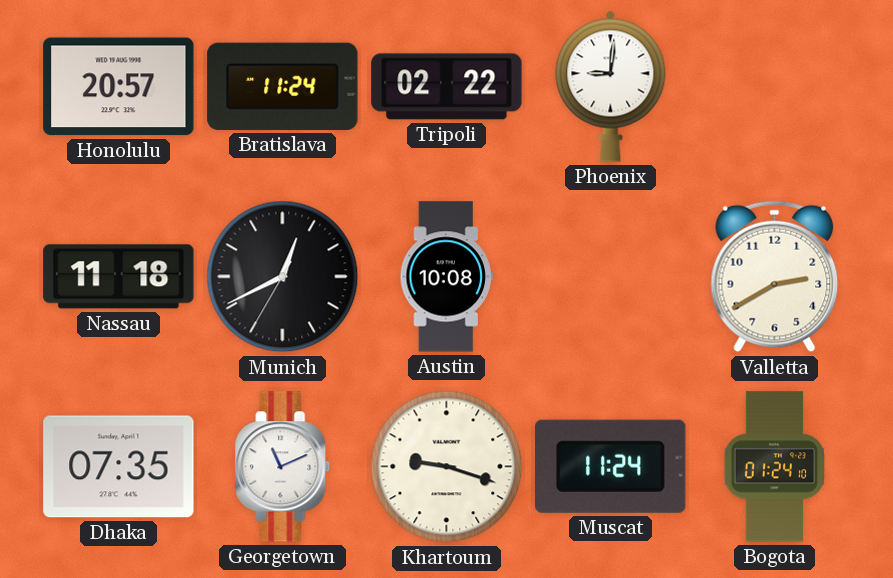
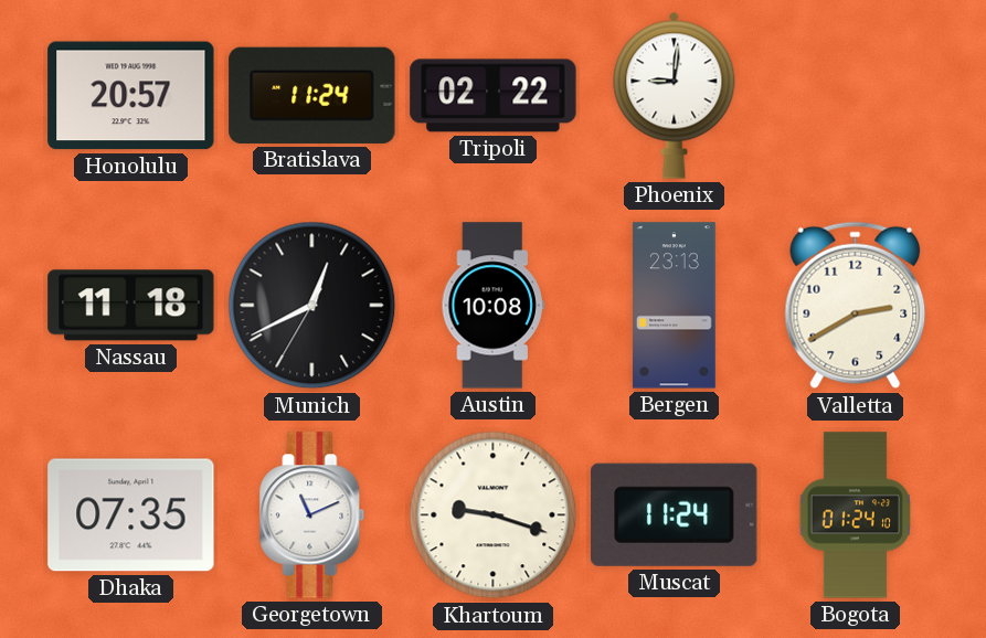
Bergen: none -> 23:13 (674, 306)
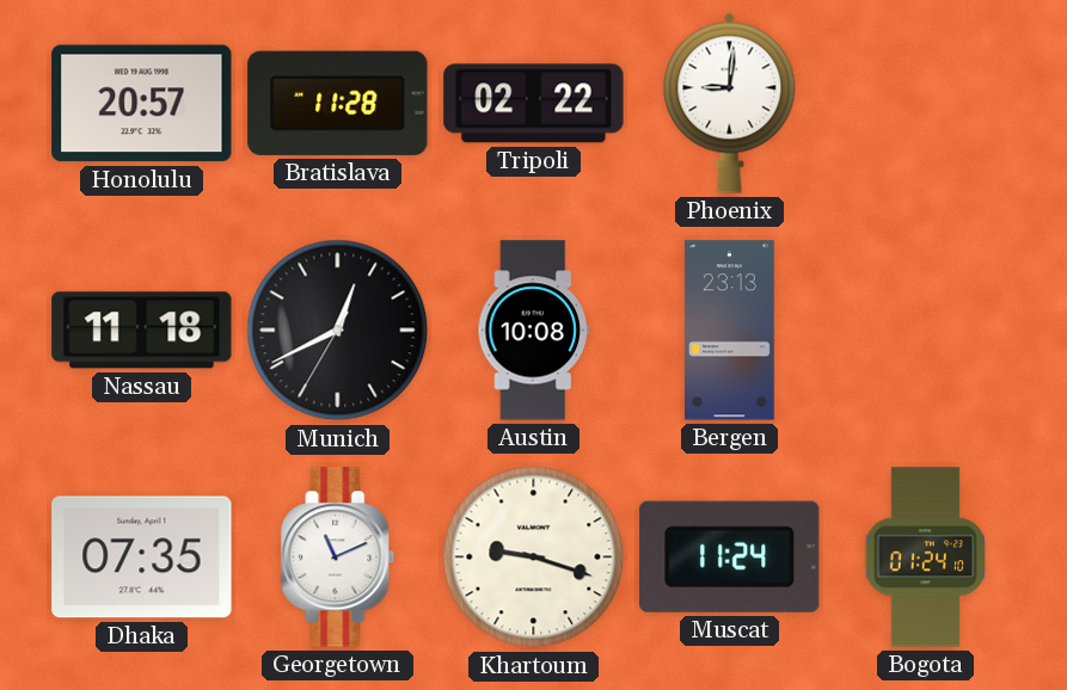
Bratislava: 11:24 -> 11:28 (338, 103)
Valletta: 2:40 -> none (856, 306)
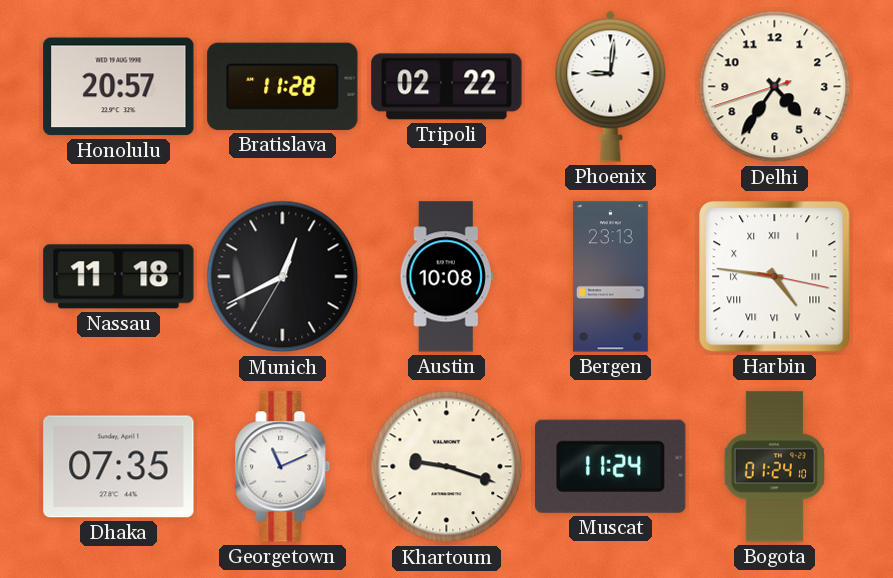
Delhi: none -> 4:35 (775, 87)
Harbin: none -> 4:46 (775, 277)
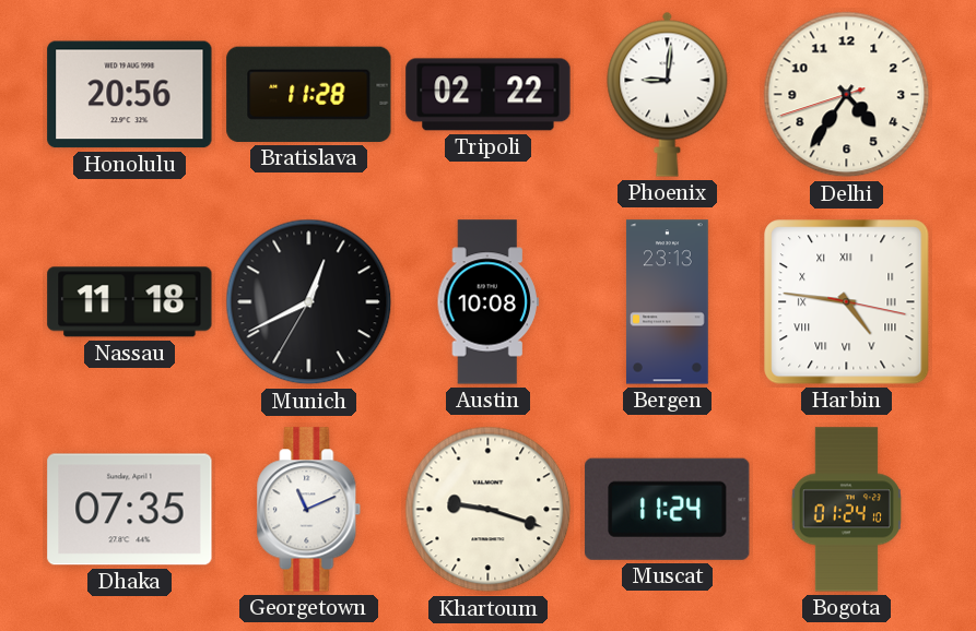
Honolulu: 20:57 -> 20:56 (130, 95)
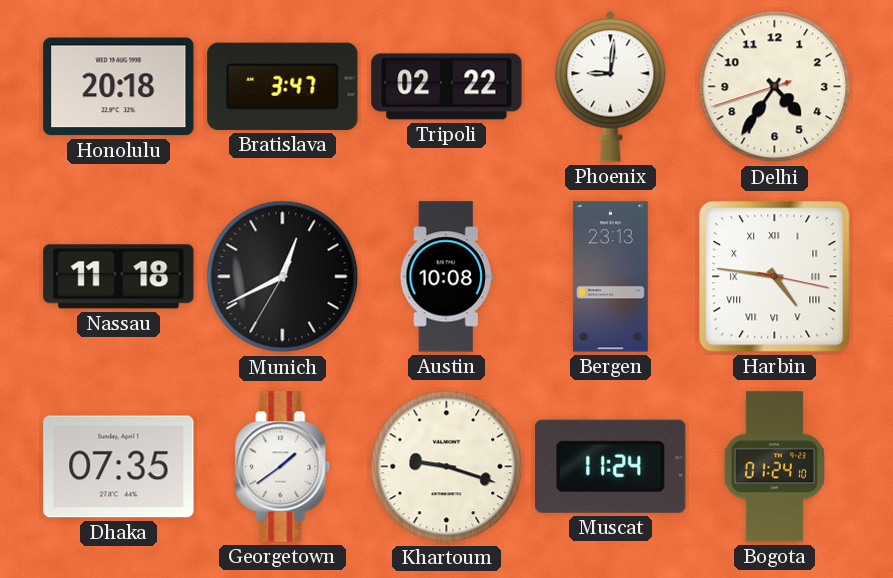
Honolulu: 20:56 -> 20:18 (119, 87)
Bratislava: 11:28 -> 3:47 (283, 86)
Georgetown: 11:11 -> 1:39 (283, 467)
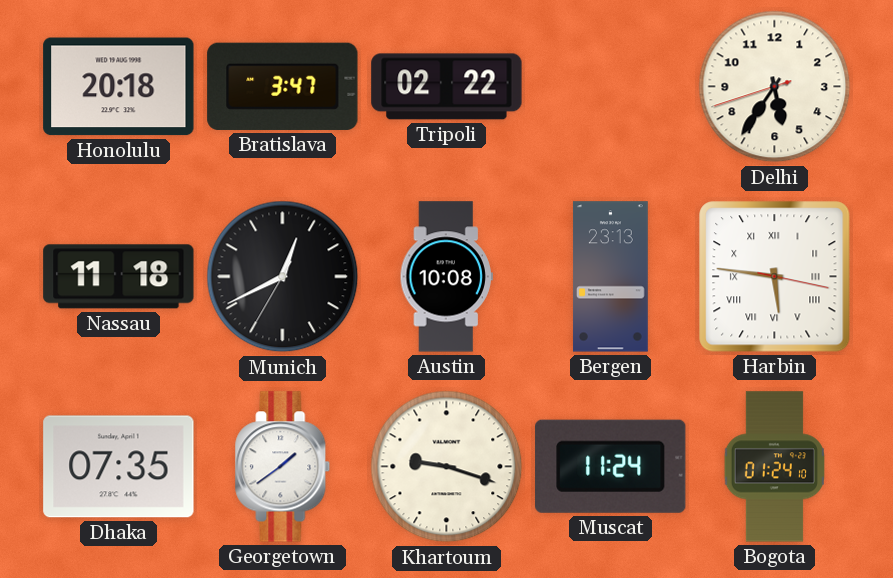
Phoenix: 9:01 -> none (611, 86)
Delhi: 4:35 -> 5:35 (775, 87)
Harbin: 4:46 -> 5:46 (775, 277)
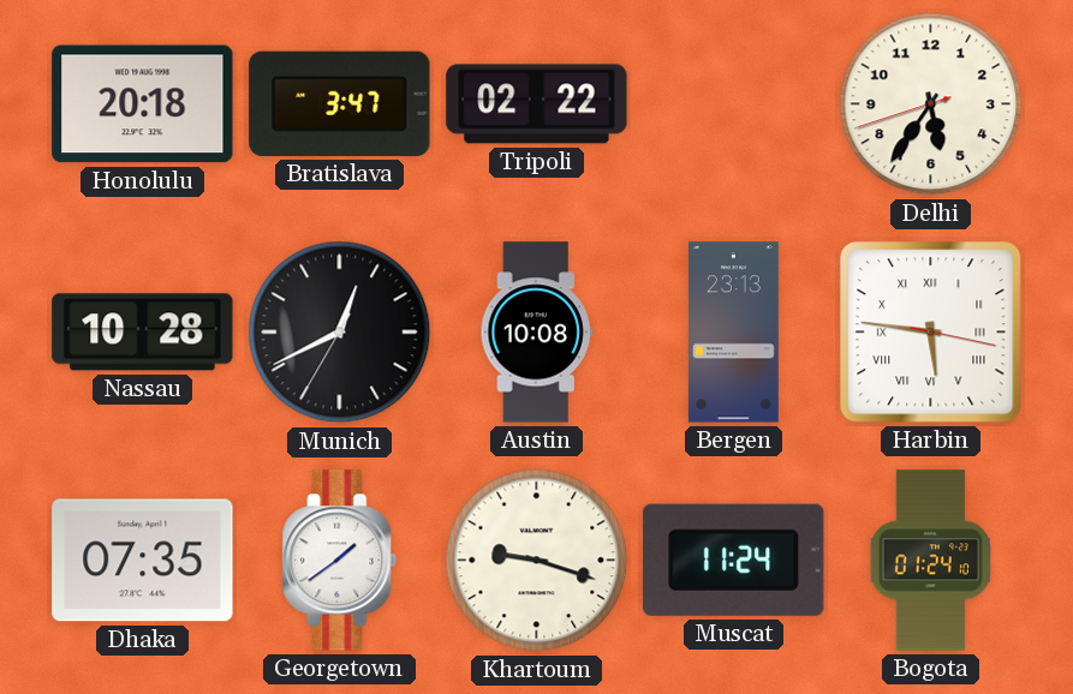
Nassau: 11:18 -> 10:28 (143, 333)
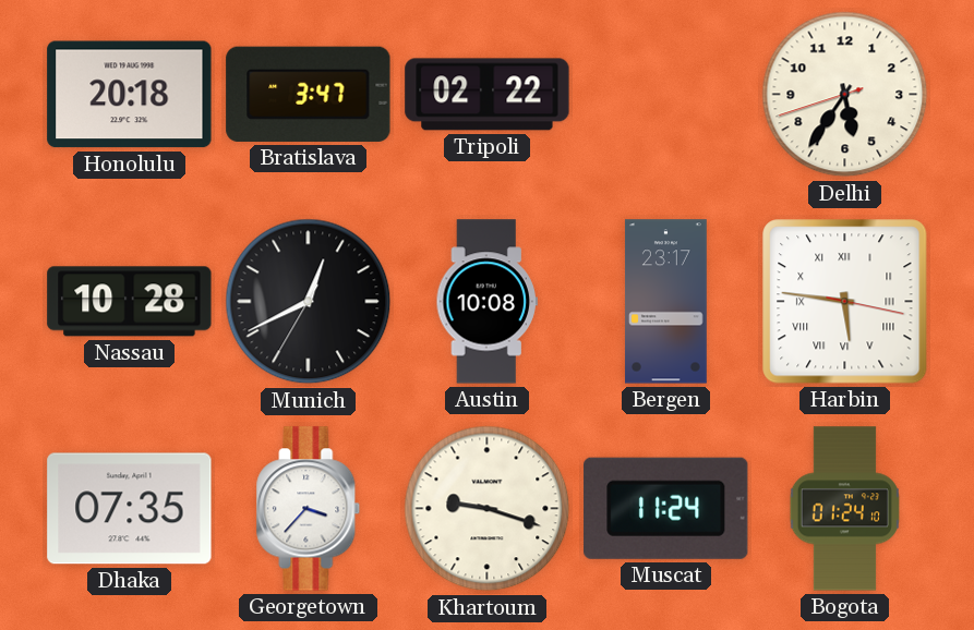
Bergen: 23:13 -> 23:17 (665, 302)
Georgetown: 1:39 -> 3:37 (309, 509)
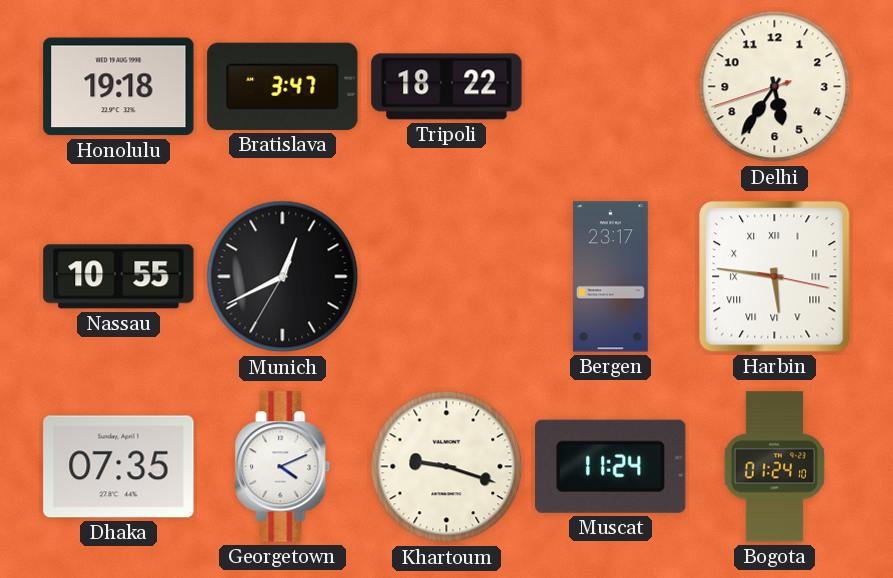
Honolulu: 20:18 -> 19:18 (119, 87)
Tripoli: 02:22 -> 18:22 (447, 87)
Nassau: 10:28 -> 10:55 (119, 277)
Austin: 10:08 -> none (486, 302)
Georgetown: 3:37 -> 4:11 (283, 467)
